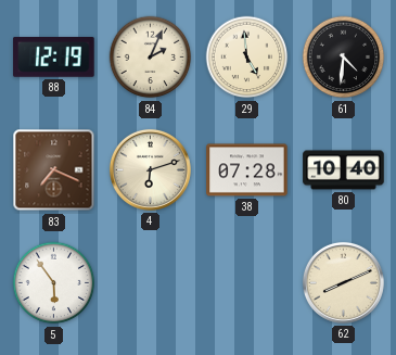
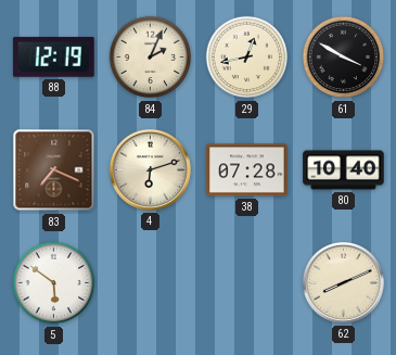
29: 4:59 -> 12:43 (247, 58)
61: 4:31 -> 3:50 (344, 58)
5: 5:54 -> 5:51 (54, 283)
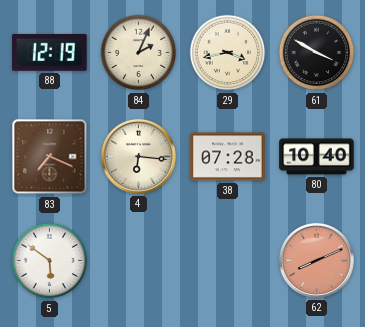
29: 12:43 -> 3:43 (228, 53)
4: 6:12 -> 6:16 (138, 156)
62 dial: cream -> salmon (316, 260)
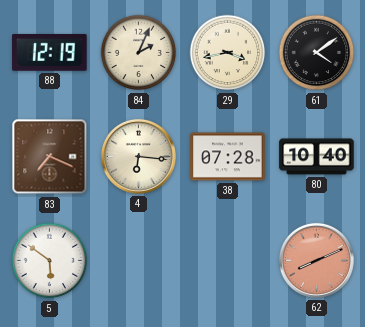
61: 3:50 -> 4:09 (317, 53)
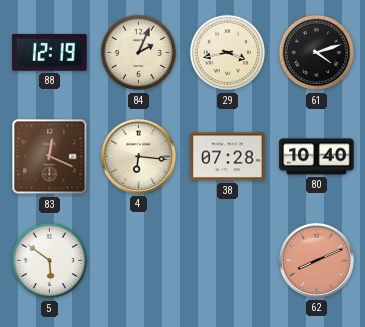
61: 4:09 -> 4:12 (317, 53)
83: 7:19 -> 12:19 (50, 157)
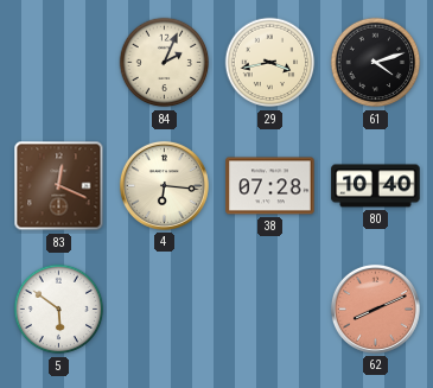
88: 12:19 -> none (50, 52)
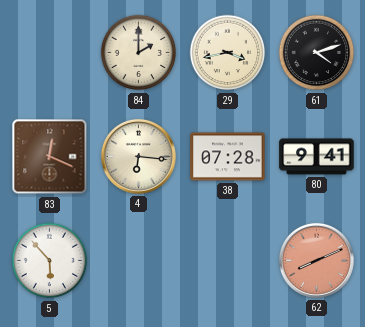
84: 2:04 -> 2:00 (139, 53)
80: 10:40 -> 9:41 (317, 157)
5: 5:51 -> 5:53 (50, 261)
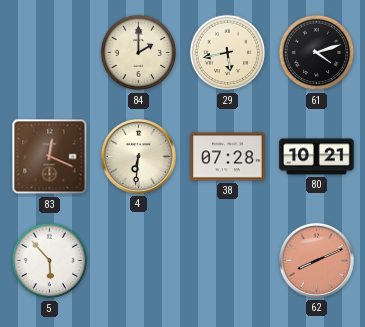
29: 3:43 -> 5:43 (228, 53)
4: 6:16 -> 6:31 (138, 156)
80: 9:41 -> 10:21 (317, 157)
